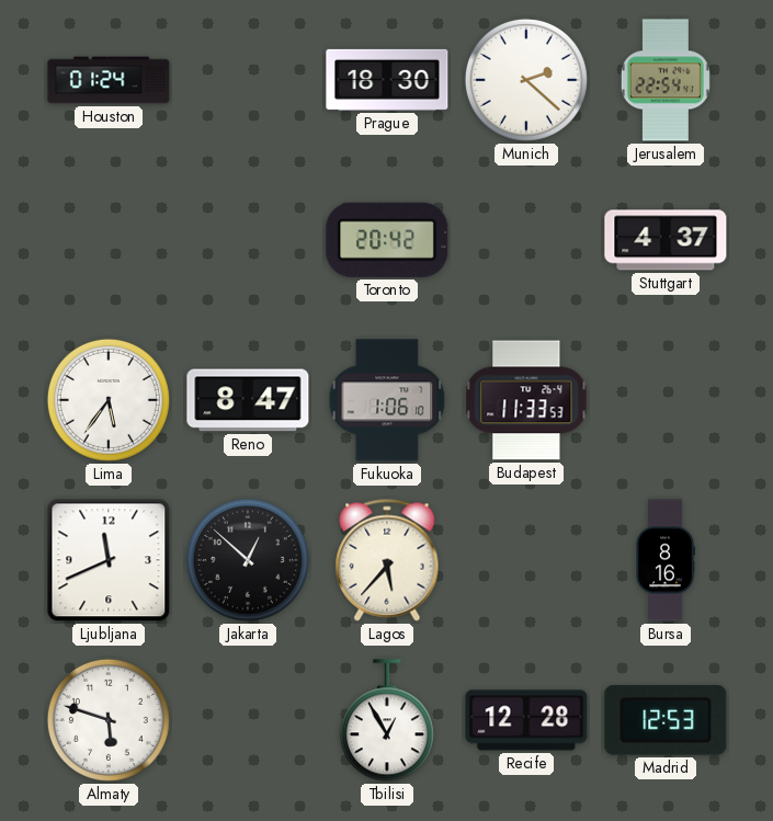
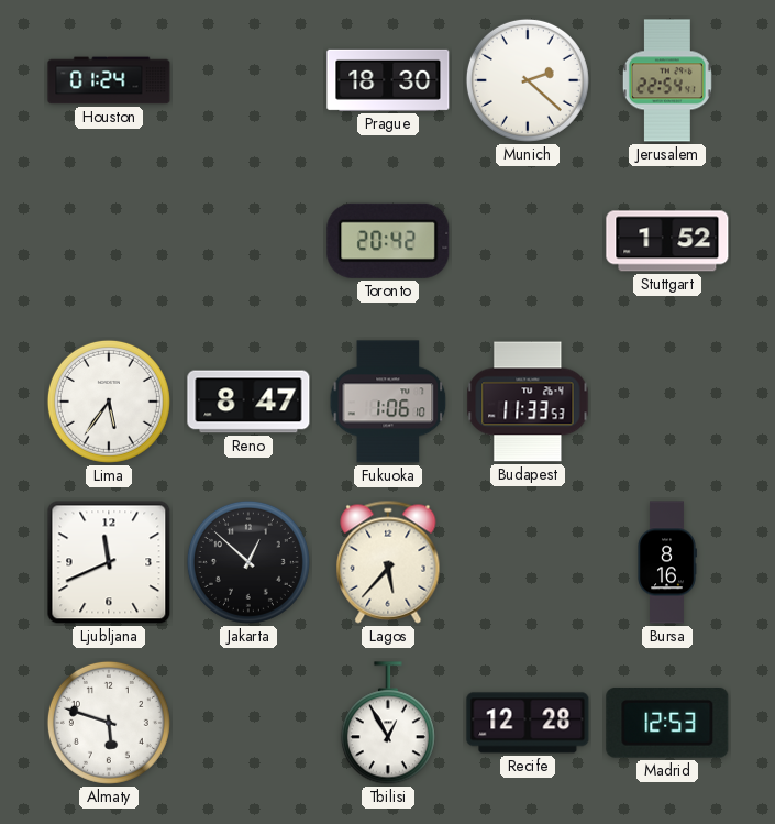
Stuttgart: 4:37 -> 1:52 (667, 241)
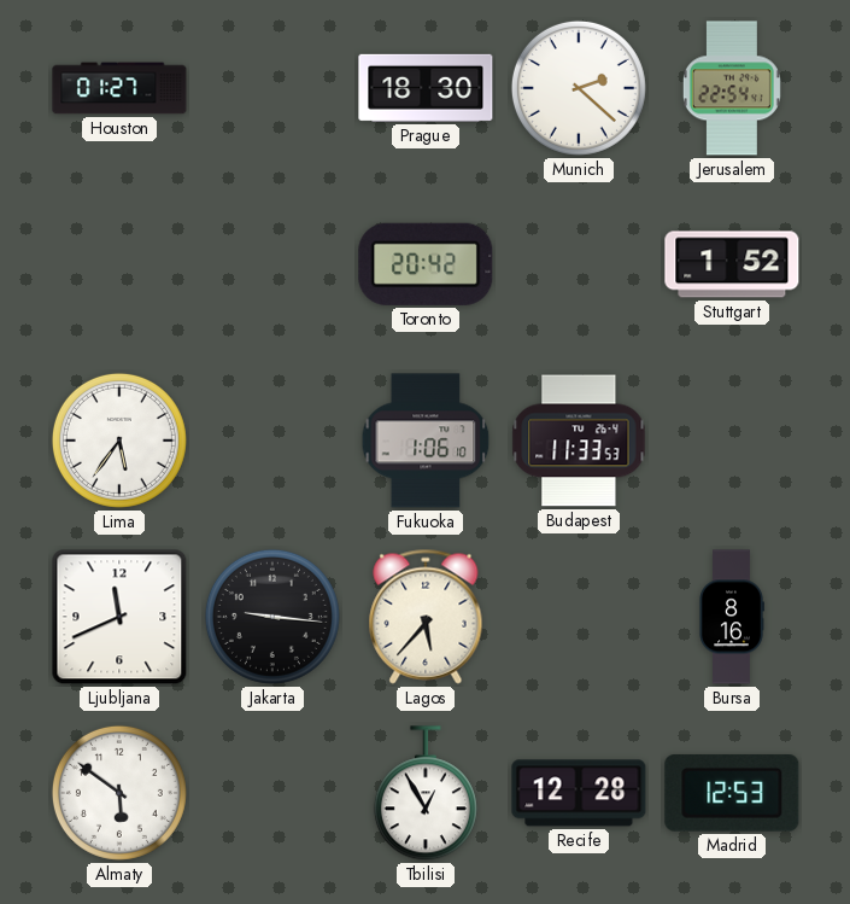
Houston: 01:24 -> 01:27 (119, 88)
Reno: 8:47 -> none (248, 402)
Jakarta: 12:52 -> 9:16 (272, 617)
Almaty: 5:48 -> 5:51 (119, 793)
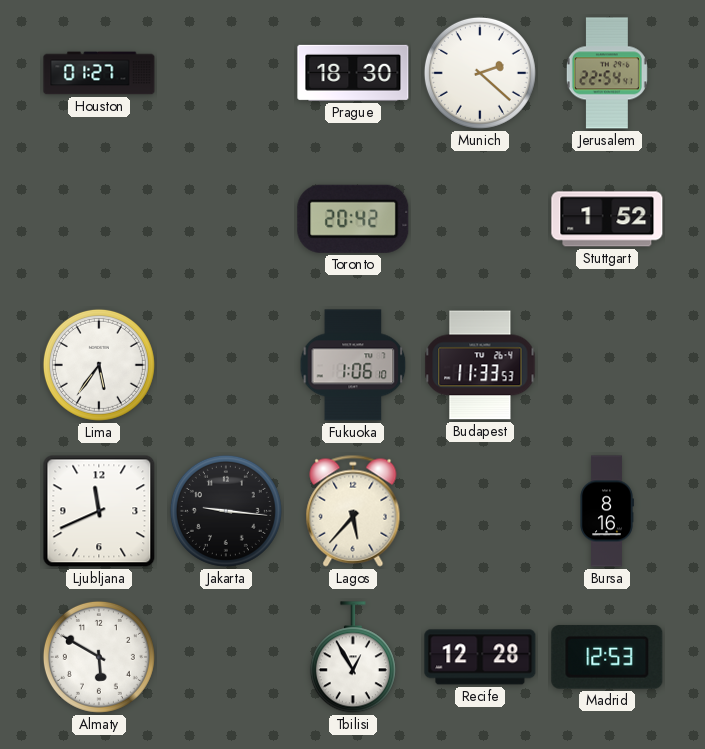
Almaty: 5:51 -> 5:50 (99, 657)
